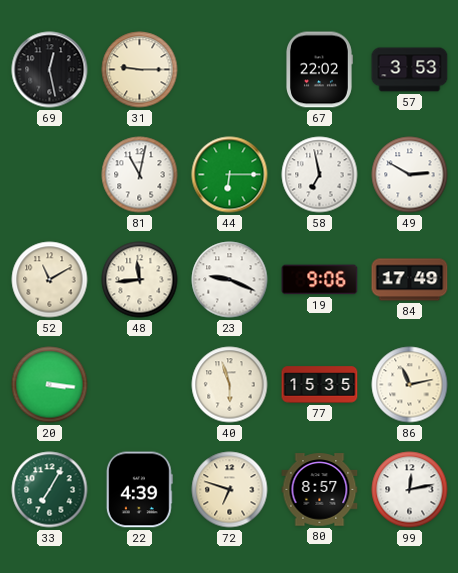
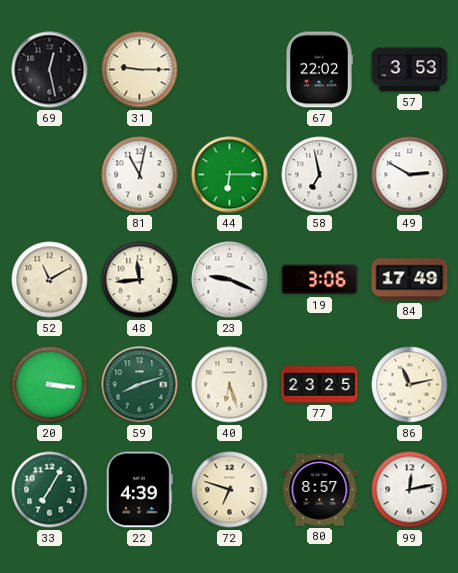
19: 9:06 -> 3:06 (320, 280)
59: none -> 8:12 (140, 385)
40: 5:57 -> 6:27 (230, 385)
77: 15:35 -> 23:25 (320, 385)
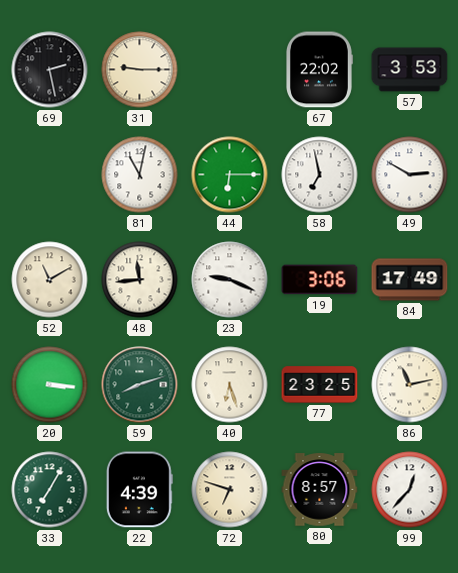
69: 12:28 -> 2:28 (50, 70)
99: 12:13 -> 12:37 (410, 490)
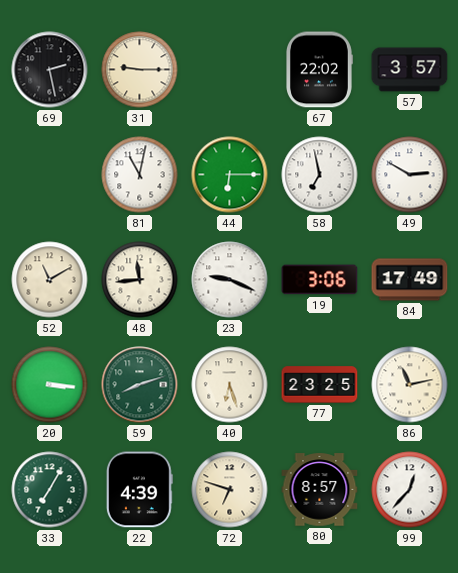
57: 3:53 -> 3:57 (410, 70)
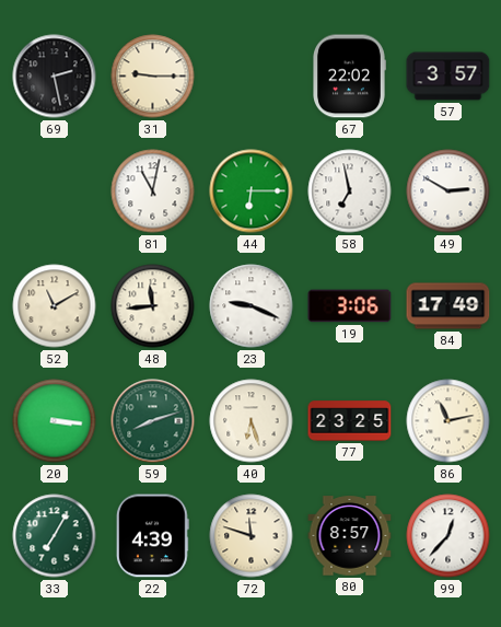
72: 6:48 -> 11:48 (252, 536)
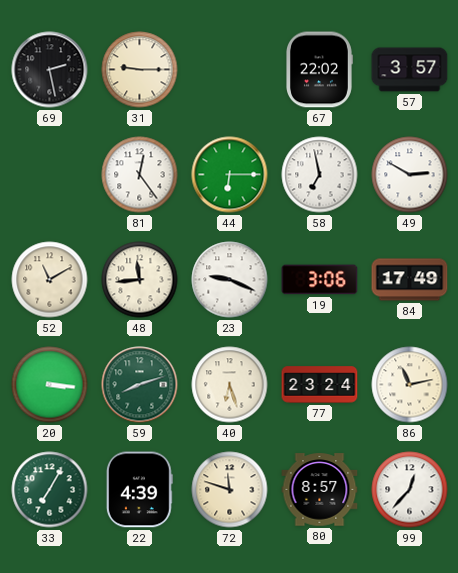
81: 11:02 -> 12:24 (140, 175)
77: 23:25 -> 23:24 (320, 385)
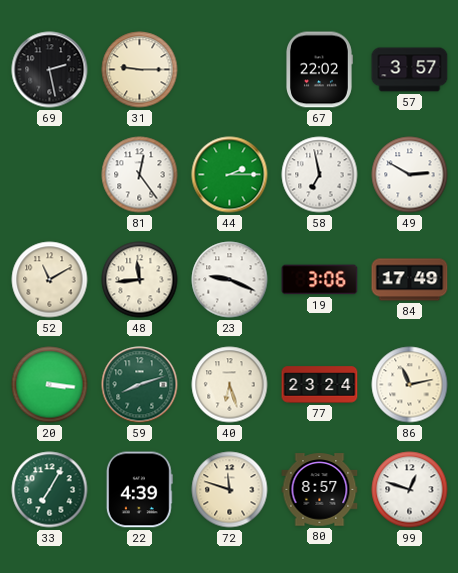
44: 6:15 -> 2:15 (230, 175)
99: 12:37 -> 12:48 (410, 490)
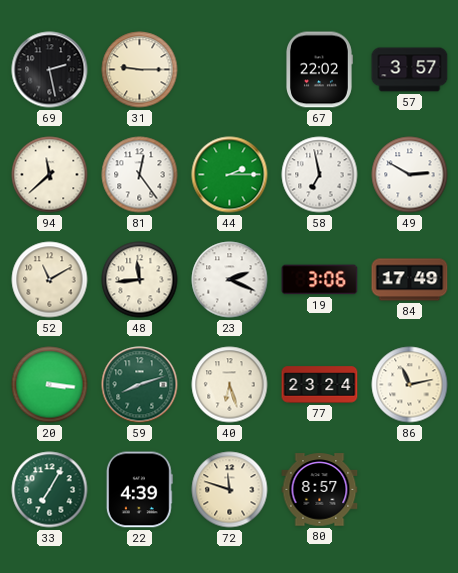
94: none -> 11:38 (50, 175)
23: 9:19 -> 2:19 (230, 280)
99: 12:48 -> none (410, 490)
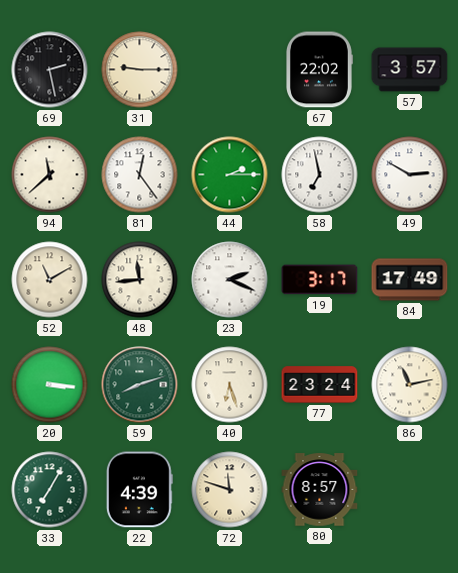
19: 3:06 -> 3:17 (320, 280)
